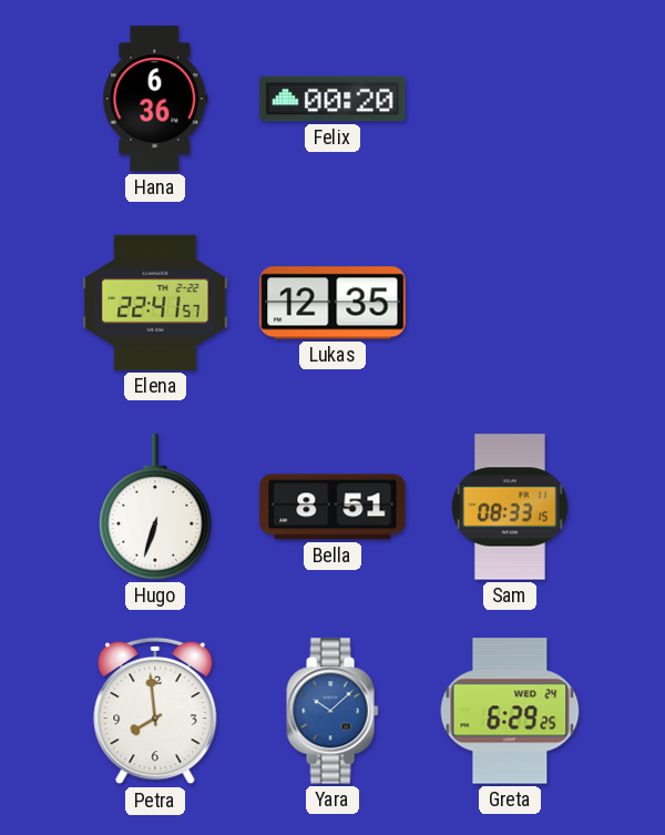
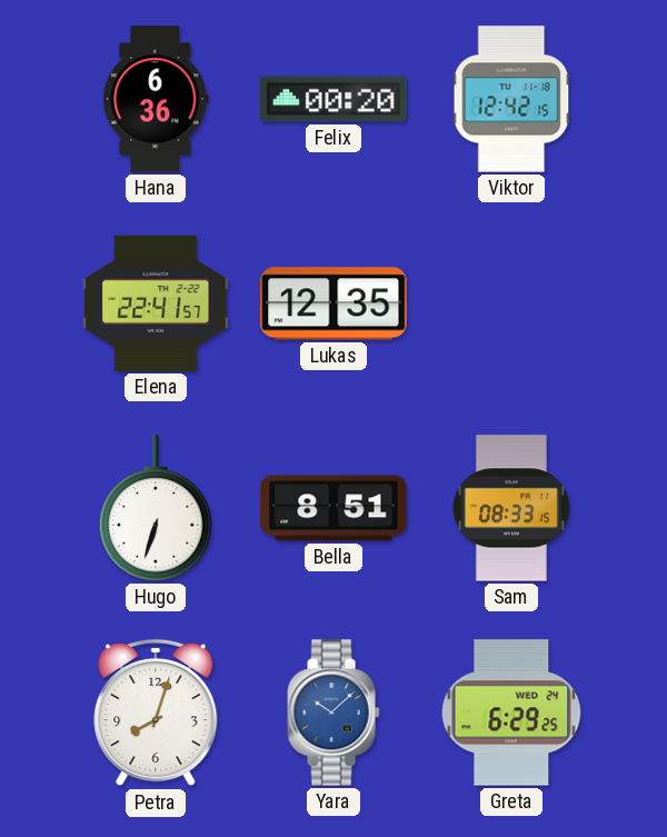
Viktor: none -> 12:42 (511, 99)
Petra: 7:59 -> 8:03 (156, 713)
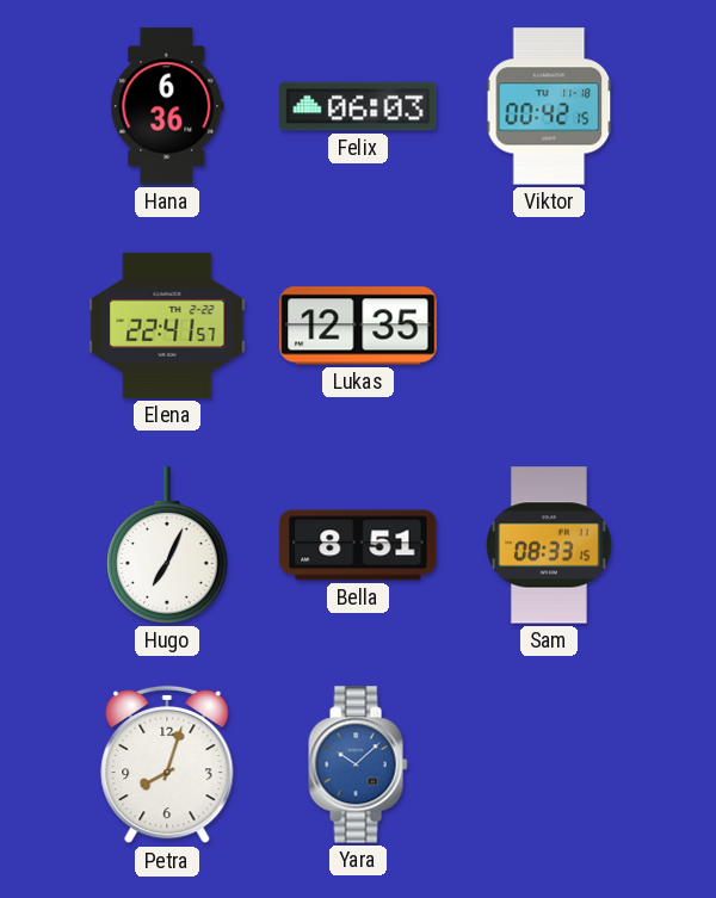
Felix: 00:20 -> 06:03 (358, 106)
Viktor: 12:42 -> 00:42 (549, 106)
Hugo: 6:33 -> 7:04 (168, 545)
Greta: 6:29 -> none (511, 713)
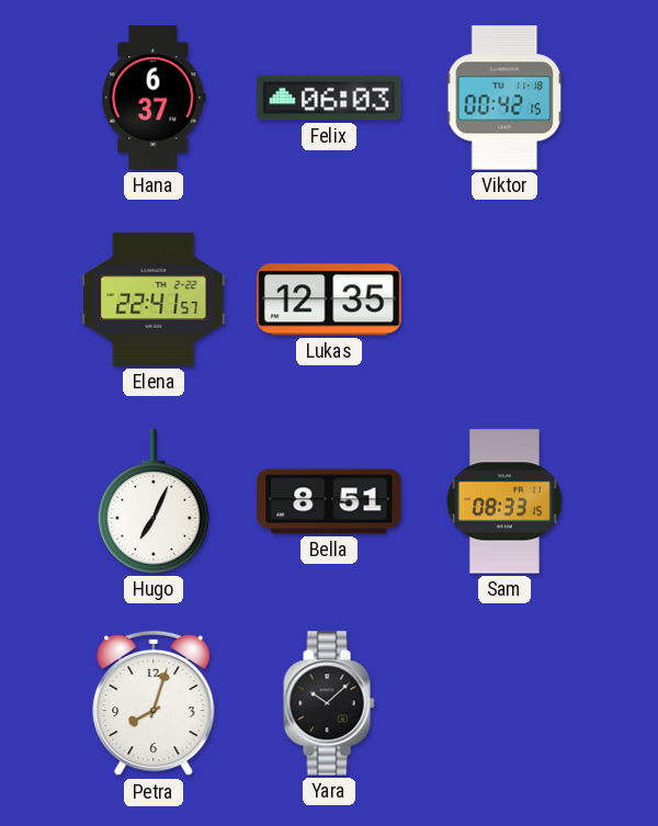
Hana: 6:36 -> 6:37 (154, 98)
Yara dial: blue -> black (329, 703)
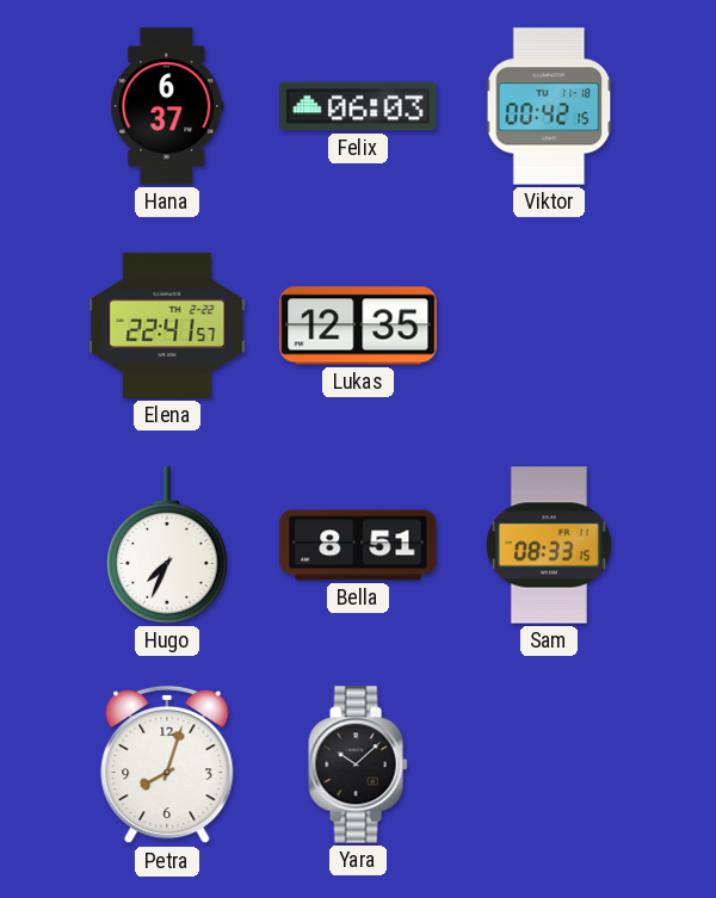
Hugo: 7:04 -> 7:34 (168, 545)
